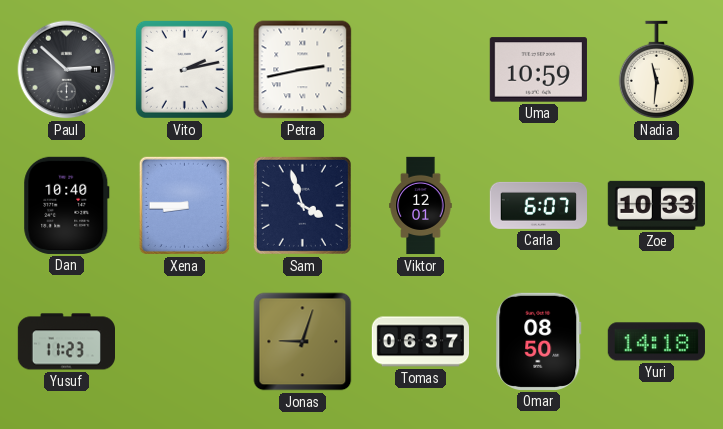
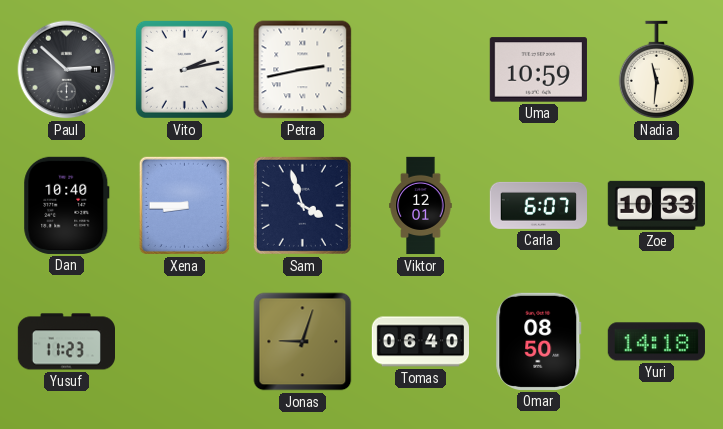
Tomas: 06:37 -> 06:40 (420, 342)
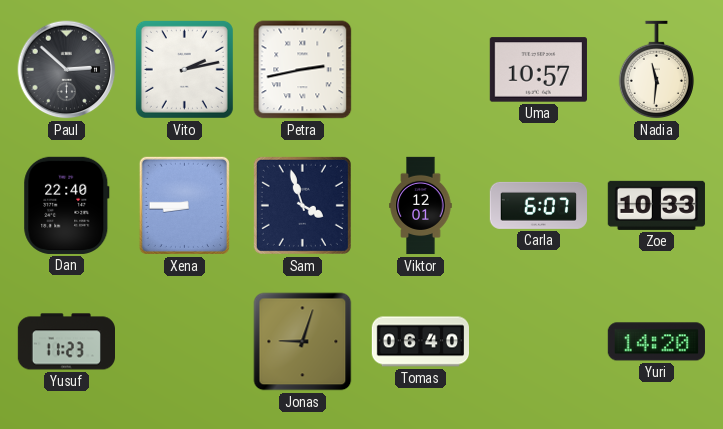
Uma: 10:59 -> 10:57 (538, 70)
Dan: 10:40 -> 22:40 (67, 205)
Omar: 08:50 -> none (539, 341)
Yuri: 14:18 -> 14:20 (656, 342)
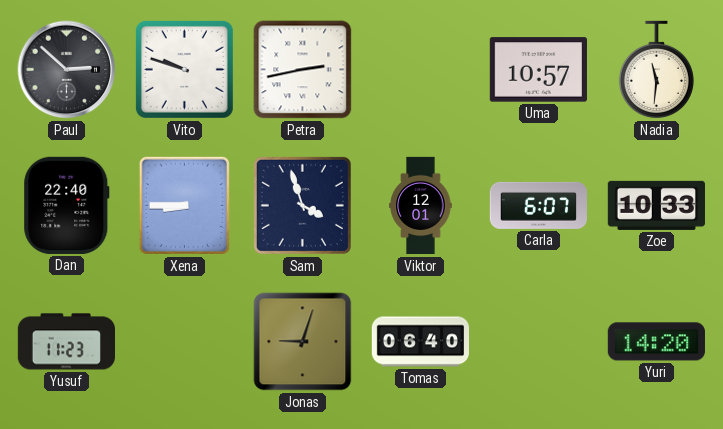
Vito: 2:13 -> 9:48 (184, 69)
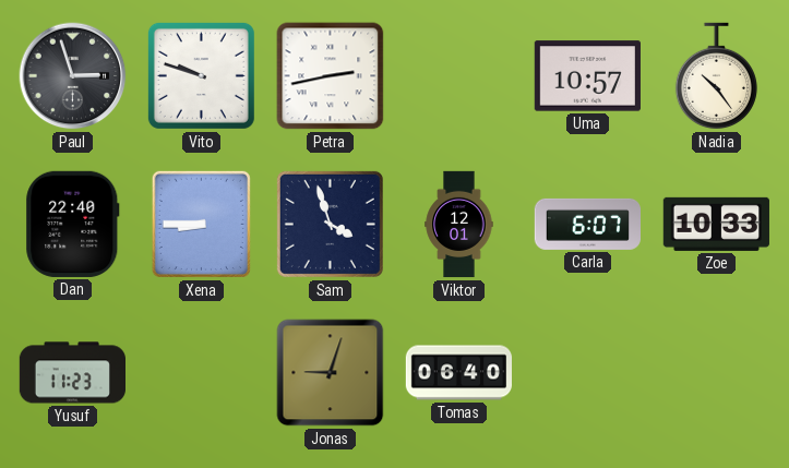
Paul: 2:52 -> 2:57 (73, 76)
Nadia: 11:31 -> 10:24 (716, 76)
Yuri: 14:20 -> none (656, 342)
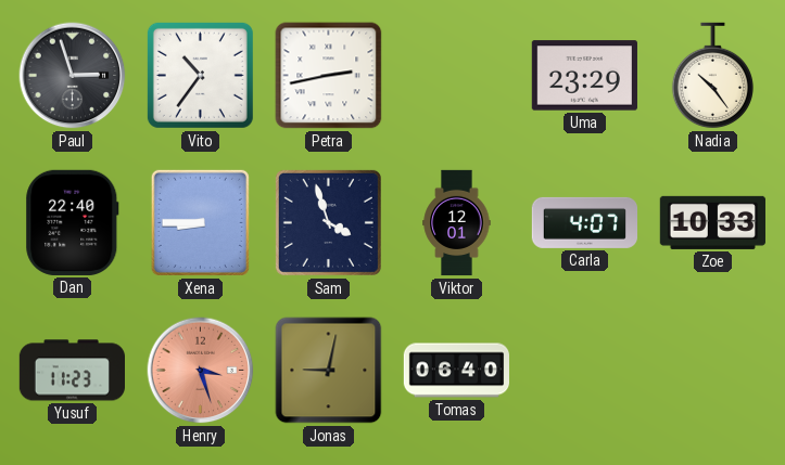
Vito: 9:48 -> 10:36 (200, 75)
Uma: 10:57 -> 23:29 (584, 76)
Carla: 6:07 -> 4:07 (584, 222)
Henry: none -> 3:27 (201, 371)
Jonas: 9:03 -> 9:02 (329, 371)
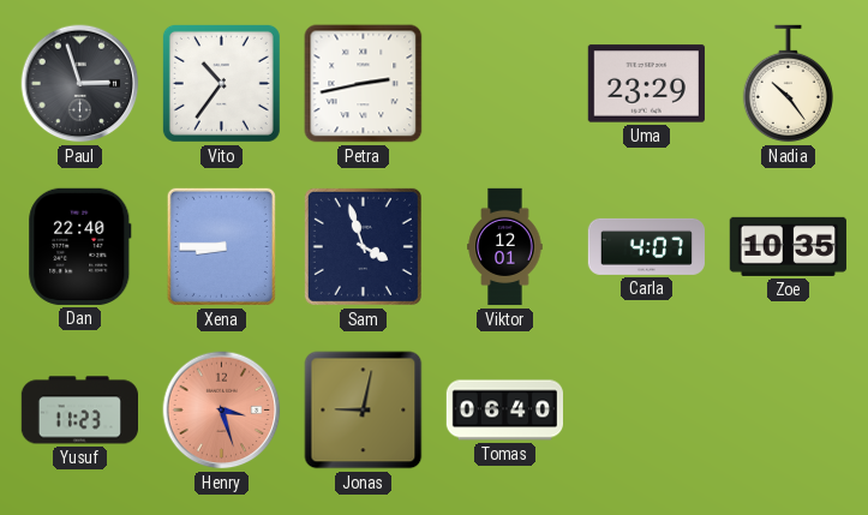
Zoe: 10:33 -> 10:35 (788, 246)
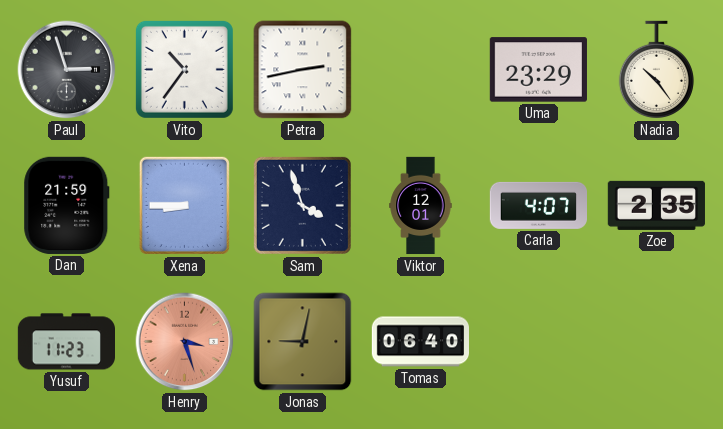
Dan: 22:40 -> 21:59 (67, 205)
Zoe: 10:35 -> 2:35 (656, 205)
